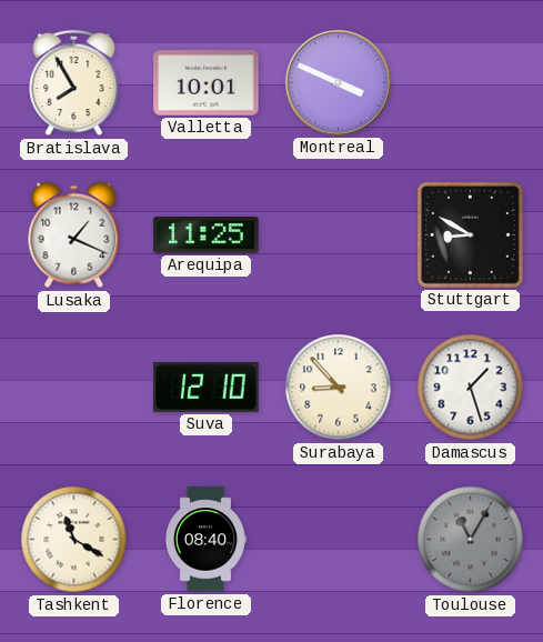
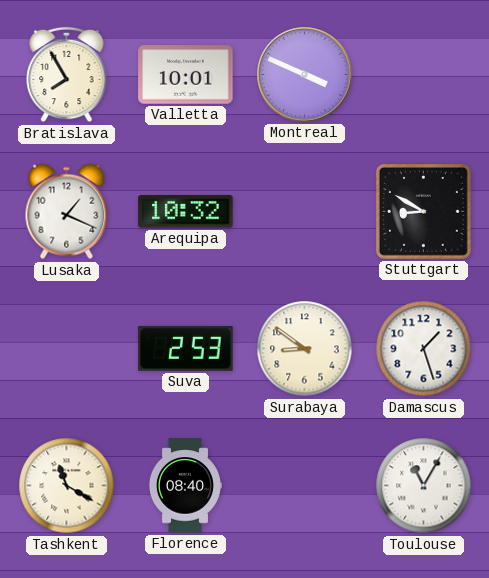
Arequipa: 11:25 -> 10:32 (186, 212)
Suva: 12:10 -> 2:53 (186, 348)
Surabaya: 8:53 -> 8:51 (305, 349)
Toulouse dial: grey -> white (424, 486)
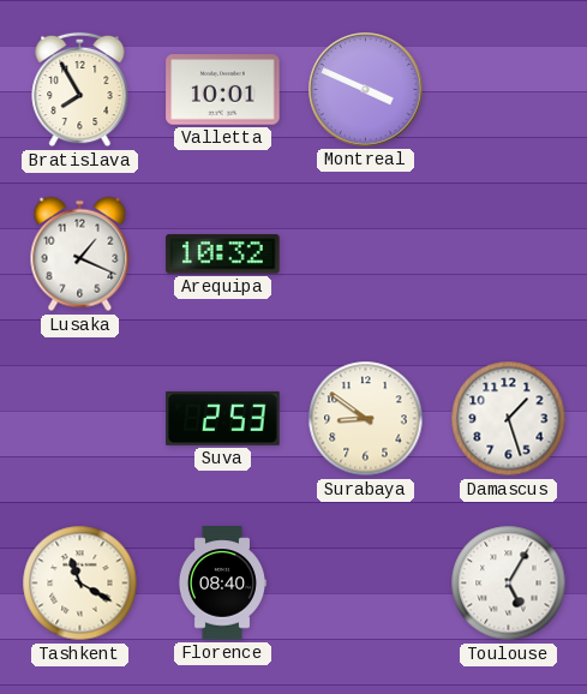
Stuttgart: 8:50 -> none (423, 211)
Toulouse: 11:05 -> 5:05 (509, 584)
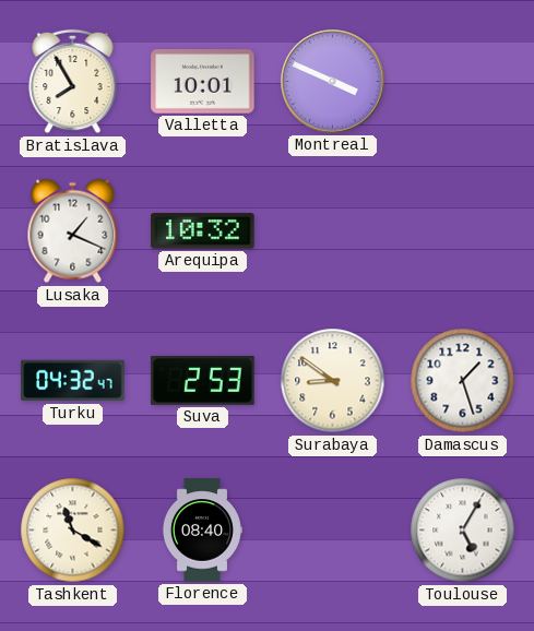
Turku: none -> 04:32 (73, 381)
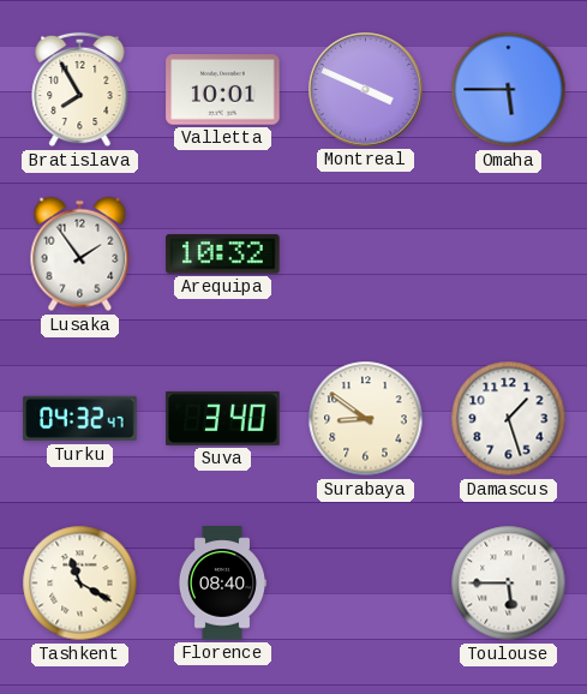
Omaha: none -> 5:45 (509, 90)
Lusaka: 1:19 -> 1:54 (80, 255)
Suva: 2:53 -> 3:40 (223, 418)
Toulouse: 5:05 -> 5:45 (509, 584)
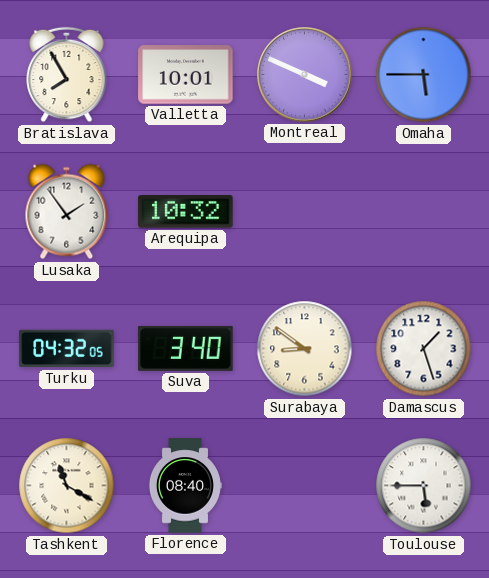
Turku: 04:32:47 -> 04:32:05 (67, 349)
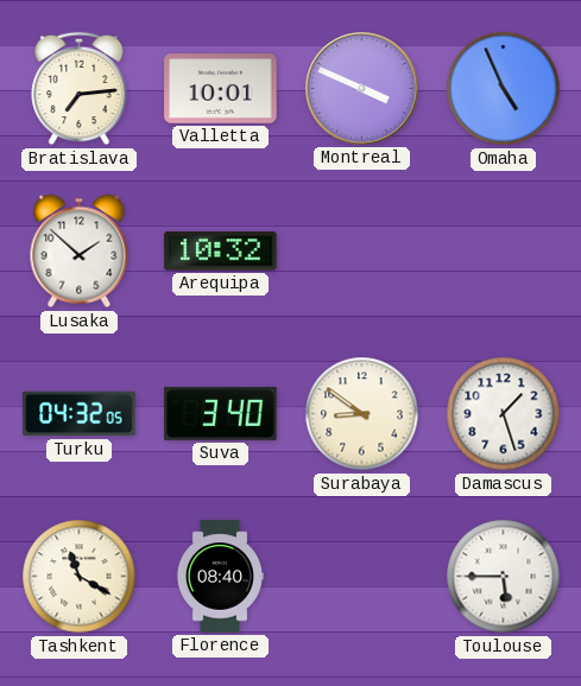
Bratislava: 7:55 -> 7:14 (80, 89)
Omaha: 5:45 -> 4:56 (504, 89)
Lusaka: 1:54 -> 1:52 (80, 252)
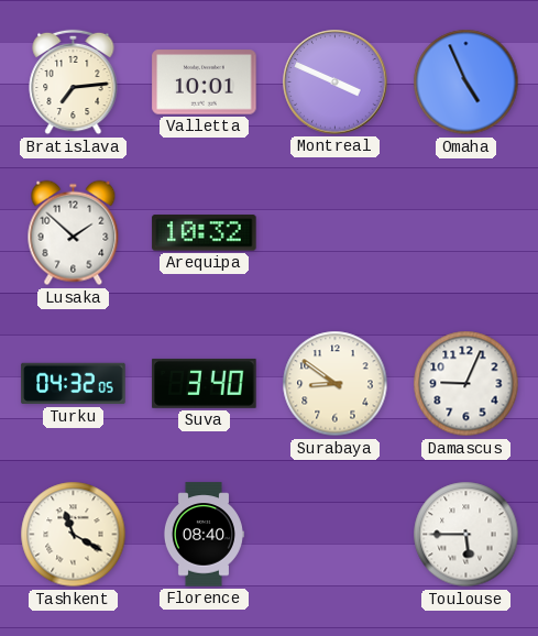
Damascus: 1:27 -> 9:04 (466, 384)
